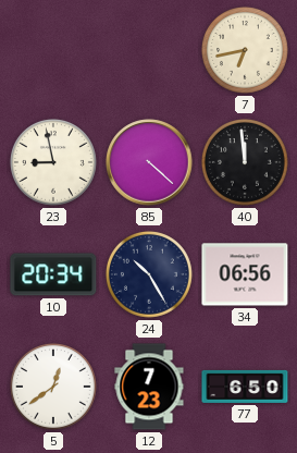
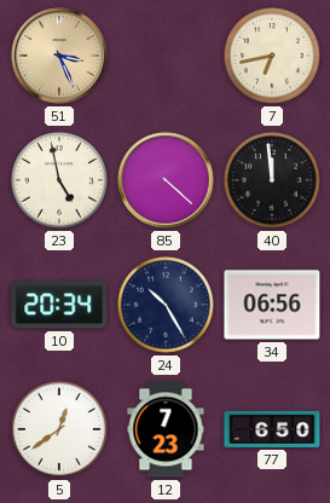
51: none -> 3:26 (59, 56)
23: 8:58 -> 4:58 (59, 180)
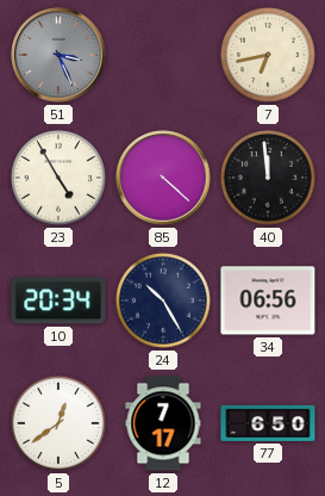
51 dial: champagne -> grey (58, 55)
23: 4:58 -> 4:55 (58, 178)
12: 7:23 -> 7:17 (163, 423)
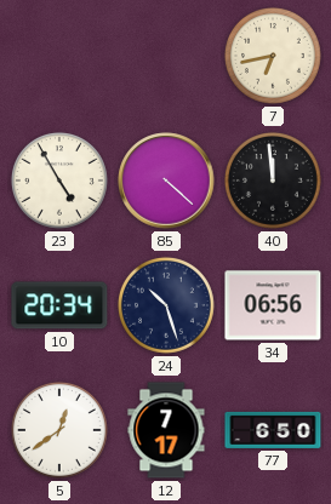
51: 3:26 -> none (58, 55)
24: 10:25 -> 10:27 (166, 305)
